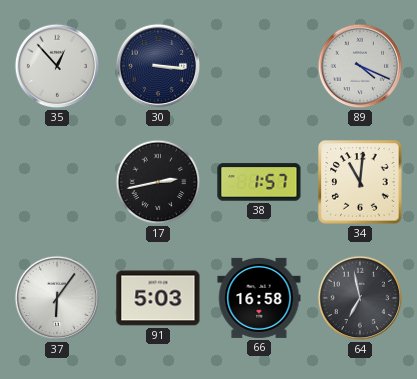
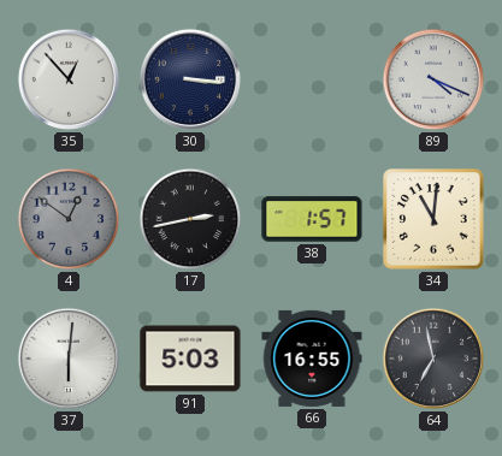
4: none -> 12:51 (69, 219)
37: 6:06 -> 6:01 (69, 359)
66: 16:58 -> 16:55 (312, 359)
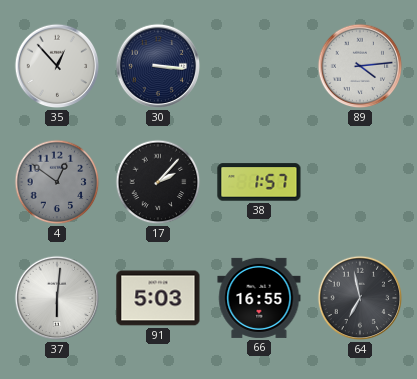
89: 4:19 -> 4:14 (360, 66)
17: 2:43 -> 2:07 (158, 182)
34: 11:01 -> none (433, 219)
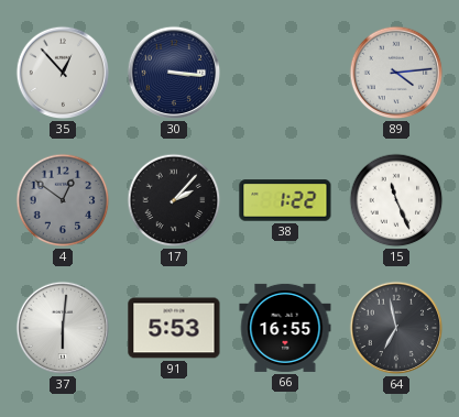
38: 1:57 -> 1:22 (285, 200)
15: none -> 11:26 (396, 200)
91: 5:03 -> 5:53 (174, 328)
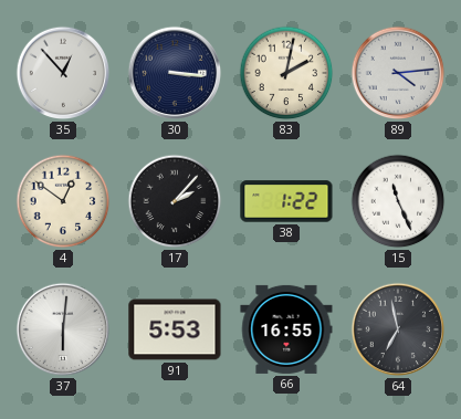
83: none -> 2:02 (286, 73)
4 dial: grey -> cream (63, 201)
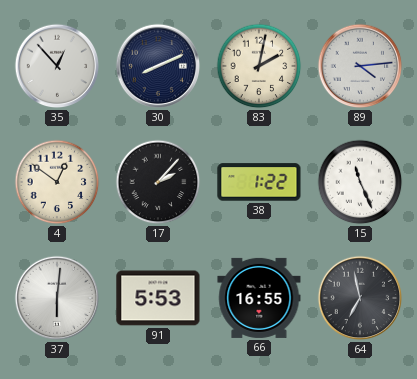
30: 3:16 -> 8:11 (158, 66)
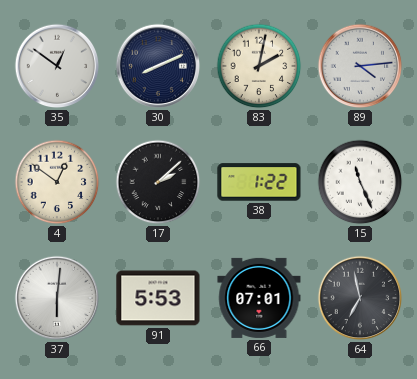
35: 12:53 -> 12:51 (57, 66)
17: 2:07 -> 2:08 (158, 182)
66: 16:55 -> 07:01 (259, 298)
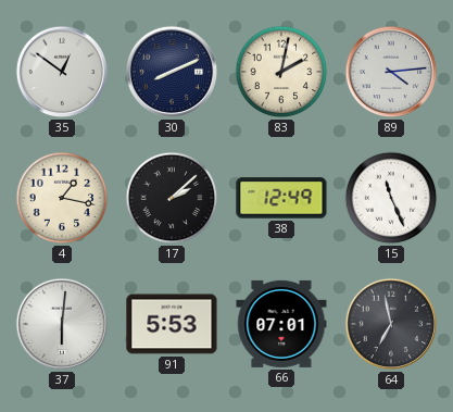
4: 12:51 -> 1:17 (62, 198)
38: 1:22 -> 12:49 (281, 198)
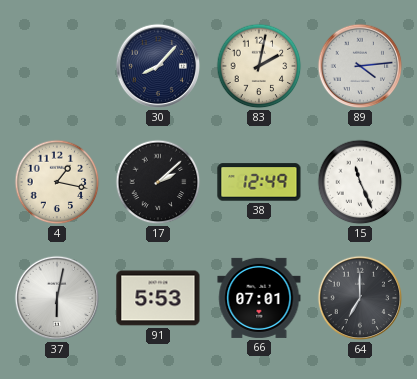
35: 12:51 -> none (62, 72)
30: 8:11 -> 8:07 (158, 66)
37: 6:01 -> 6:02 (57, 298)
64: 6:58 -> 7:00 (360, 298)
